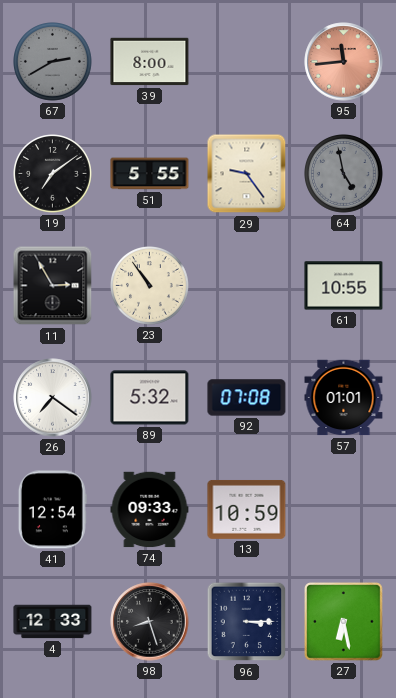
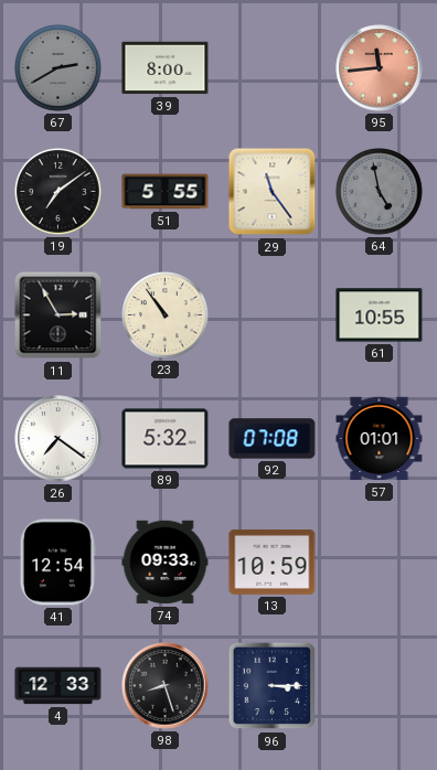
29: 9:24 -> 11:24 (273, 192)
27: 6:28 -> none (344, 622)
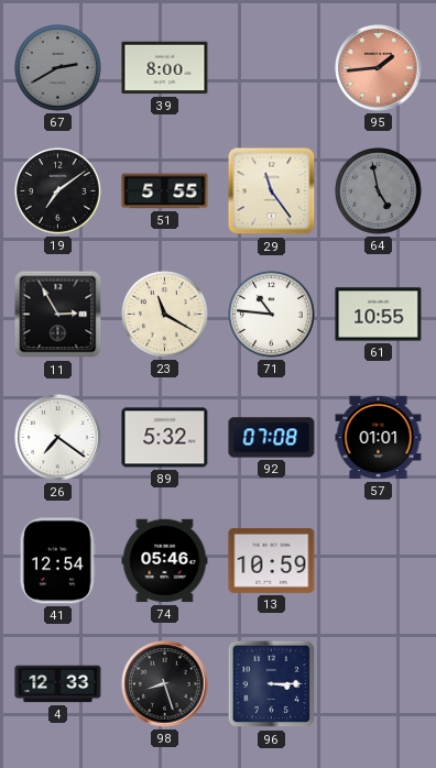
95: 11:44 -> 1:44 (379, 68)
23: 10:54 -> 11:20 (165, 315)
71: none -> 10:46 (272, 315)
74: 09:33 -> 05:46 (165, 561)
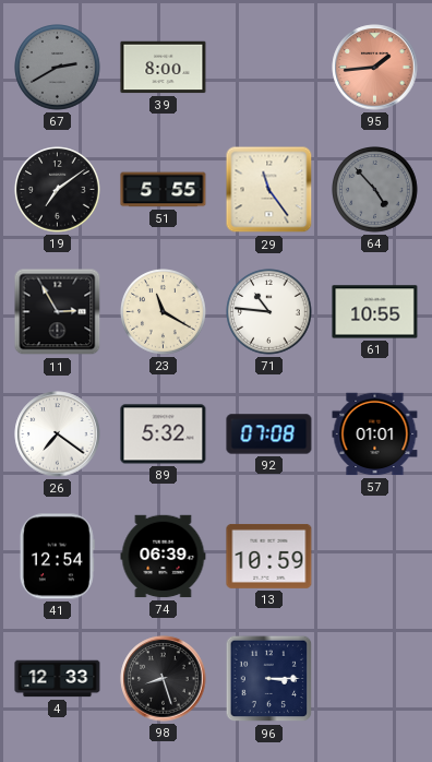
64: 4:58 -> 4:53 (375, 190)
74: 05:46 -> 06:39 (164, 557)
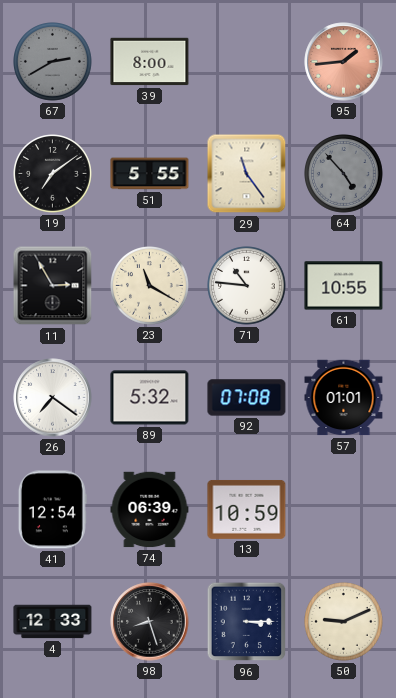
50: none -> 9:11 (344, 622)
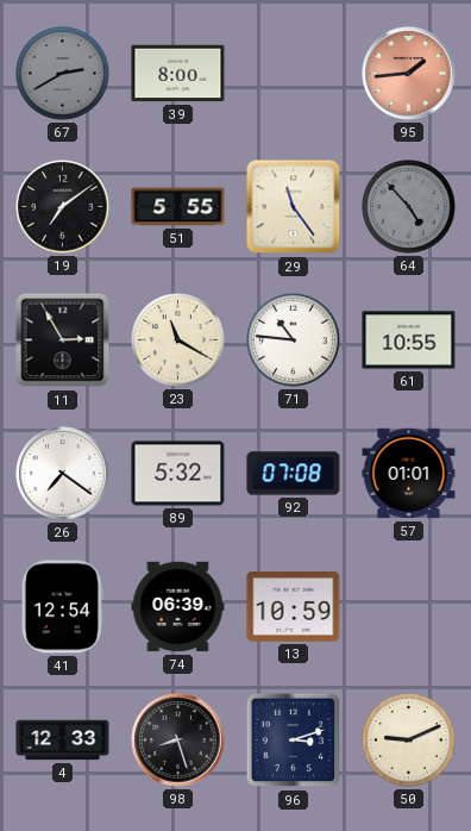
96: 3:15 -> 3:12 (294, 741)
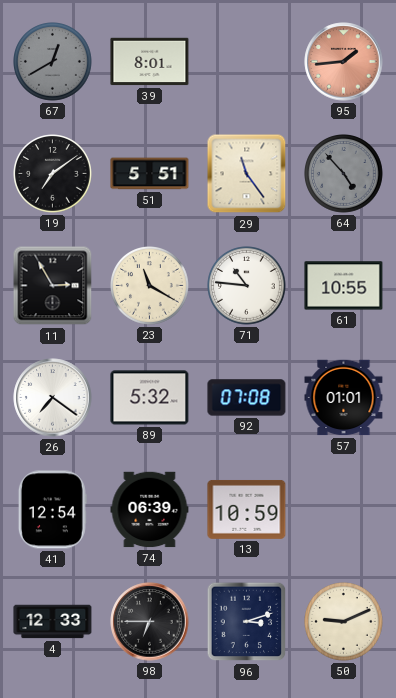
67: 2:40 -> 12:40 (53, 62)
39: 8:00 -> 8:01 (150, 62)
51: 5:55 -> 5:51 (150, 174)
98: 8:27 -> 6:45 (150, 622)
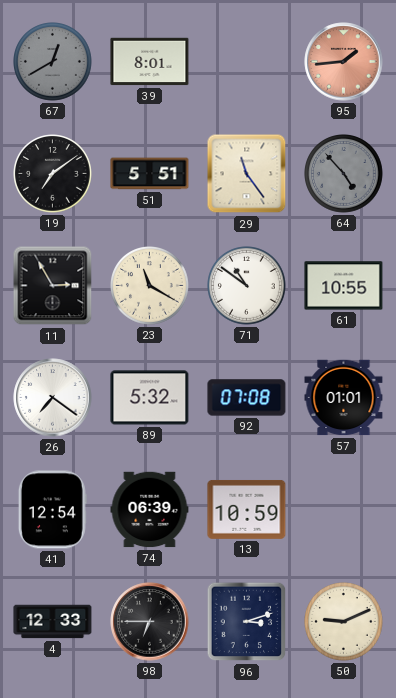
71: 10:46 -> 10:51 (247, 286)
